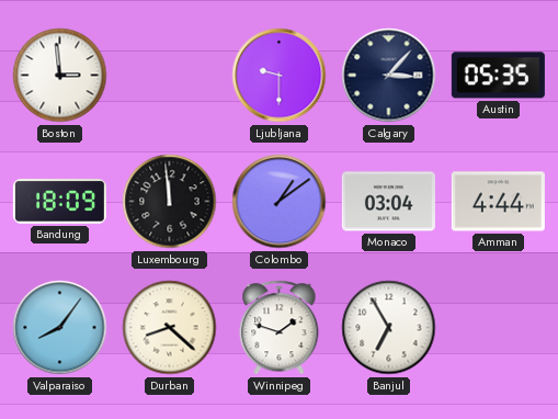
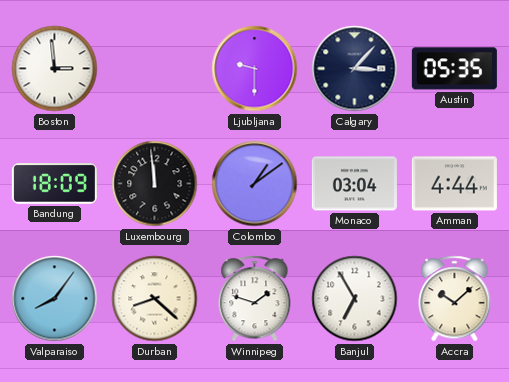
Accra: none -> 10:08 (455, 299)
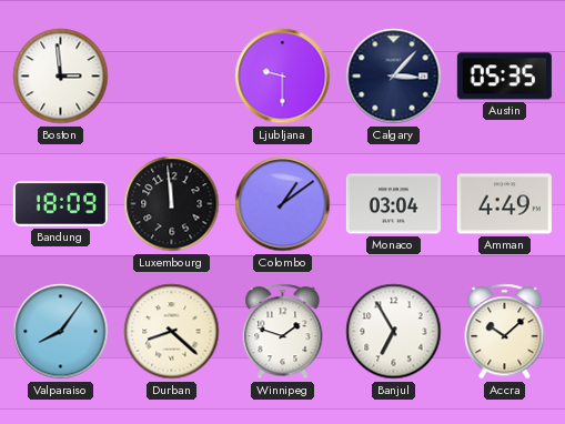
Amman: 4:44 -> 4:49 (504, 204)
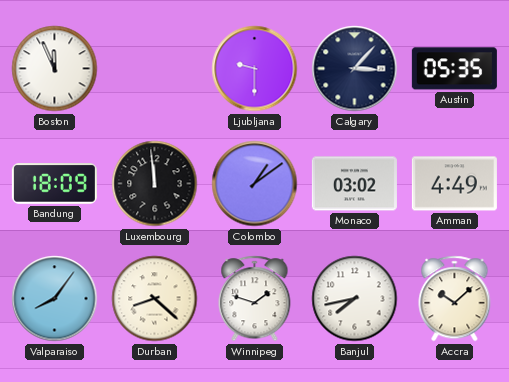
Boston: 2:59 -> 11:56 (55, 69)
Monaco: 03:04 -> 03:02 (354, 184)
Banjul: 6:55 -> 7:43 (355, 299)
